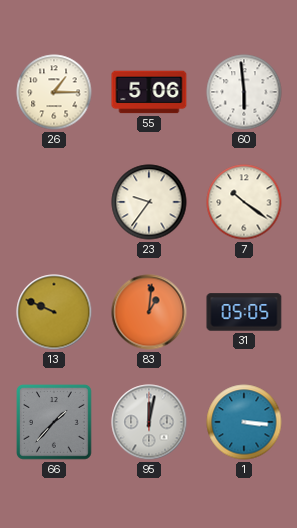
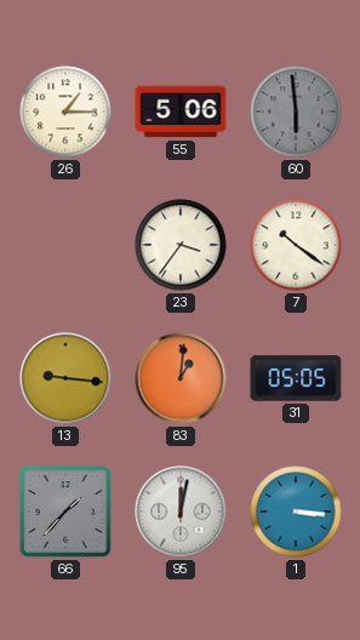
60 dial: white -> grey (296, 112)
23: 9:36 -> 3:36 (181, 245)
13: 9:49 -> 9:16 (65, 378)
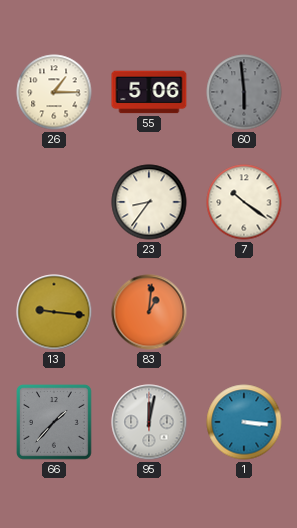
23: 3:36 -> 8:36 (149, 202)
31: 05:05 -> none (296, 378)
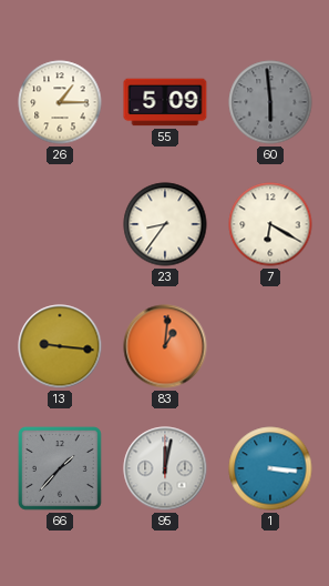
55: 5:06 -> 5:09 (165, 102)
7: 10:21 -> 6:20 (270, 224)
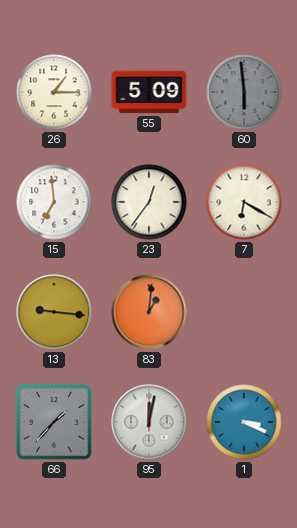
15: none -> 6:59 (54, 202)
23: 8:36 -> 12:36 (149, 202)
1: 3:16 -> 3:19 (244, 422)
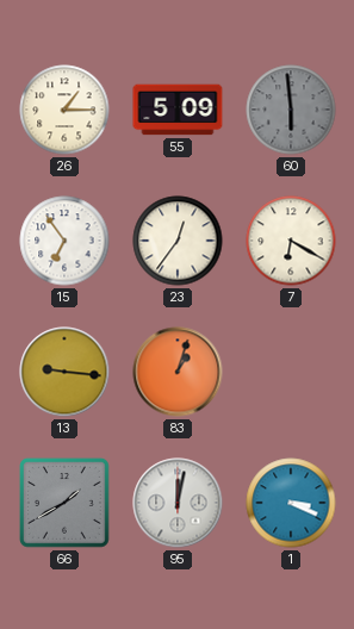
15: 6:59 -> 6:54 (64, 241)
83: 1:01 -> 1:03 (178, 372)
66: 1:37 -> 1:40 (66, 504)
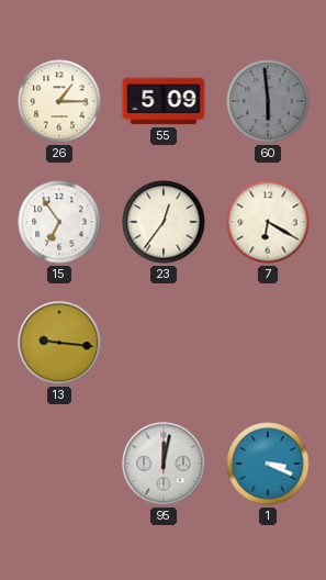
83: 1:03 -> none (178, 372)
66: 1:40 -> none (66, 504)
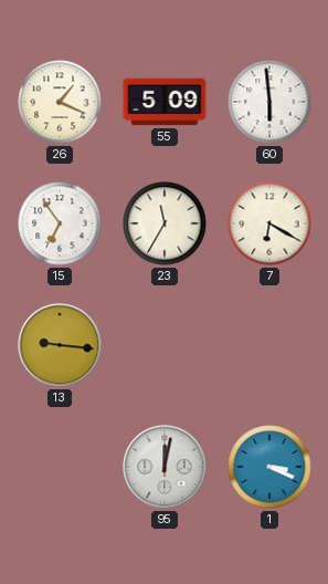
26: 1:15 -> 1:19 (60, 102)
60 dial: grey -> white (269, 102)
23: 12:36 -> 11:35 (165, 223)
